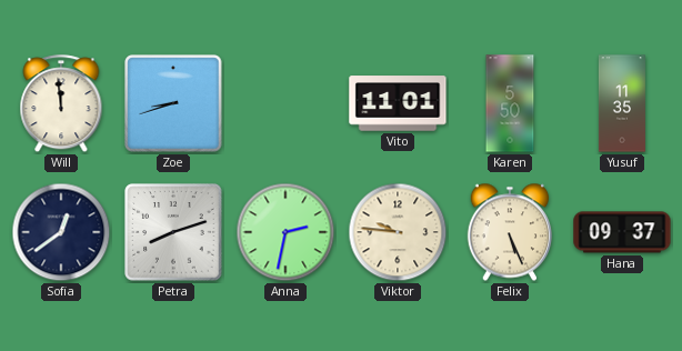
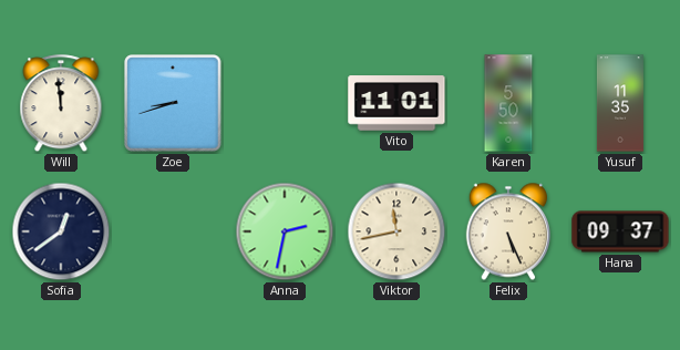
Petra: 8:12 -> none (173, 232)
Viktor: 9:46 -> 11:43 (396, 231)
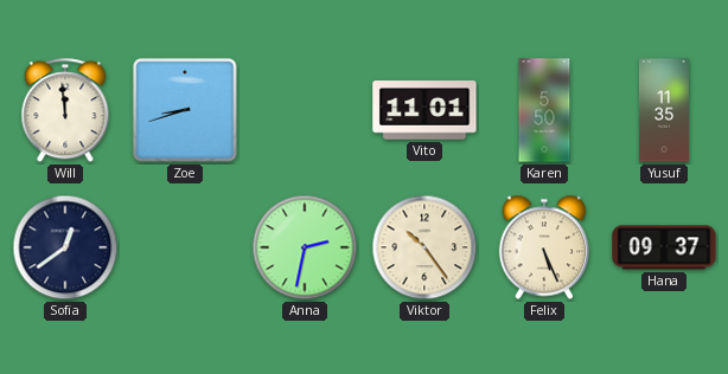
Viktor: 11:43 -> 10:24 (424, 247)
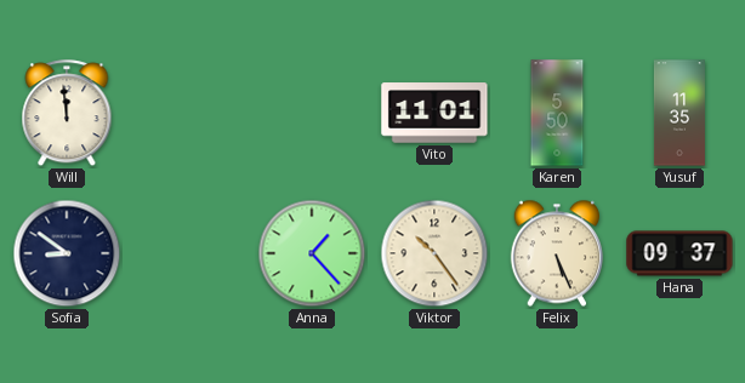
Zoe: 8:42 -> none (185, 110)
Sofia: 12:39 -> 8:51 (67, 253)
Anna: 2:32 -> 1:23 (312, 253)
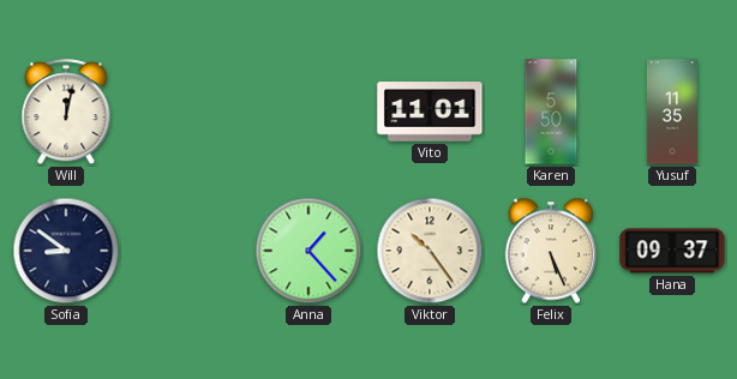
Will: 11:59 -> 12:02 (66, 113)
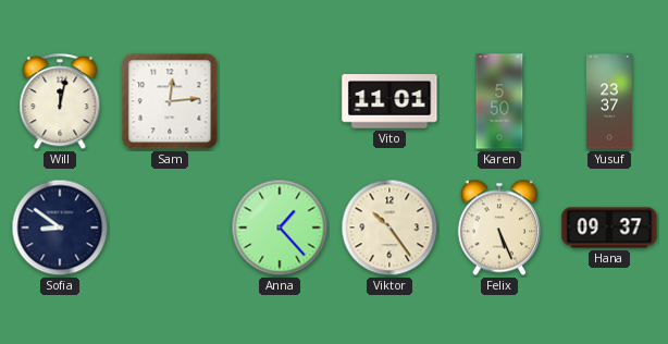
Sam: none -> 12:14 (170, 101)
Yusuf: 11:35 -> 23:37 (609, 101)
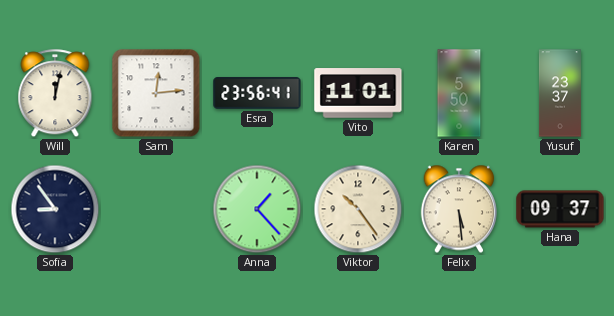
Esra: none -> 23:56 (257, 93)
Sofia: 8:51 -> 8:54 (55, 209)
Felix: 5:26 -> 5:29 (458, 209)
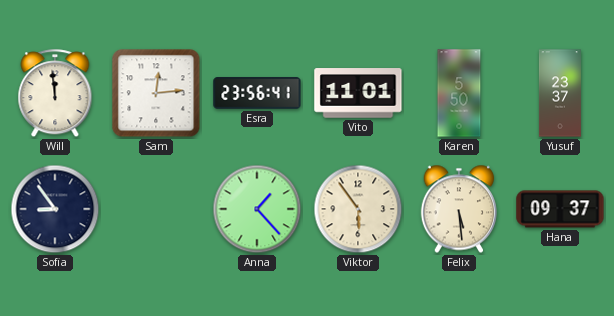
Will: 12:02 -> 11:59 (55, 94)
Viktor: 10:24 -> 5:54 (358, 209)
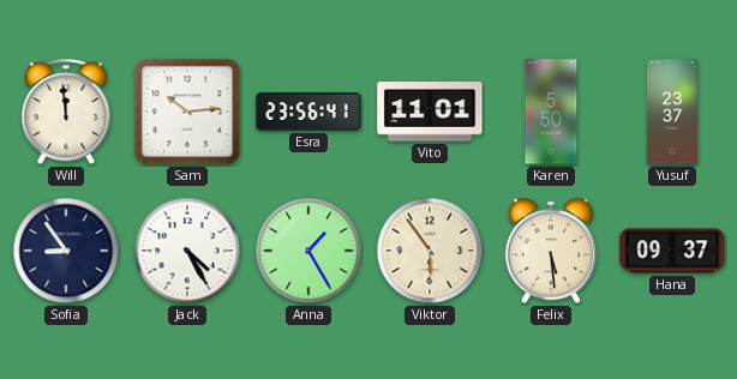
Sam: 12:14 -> 10:14 (187, 112)
Jack: none -> 4:25 (187, 251)
Anna: 1:23 -> 1:25 (308, 251)
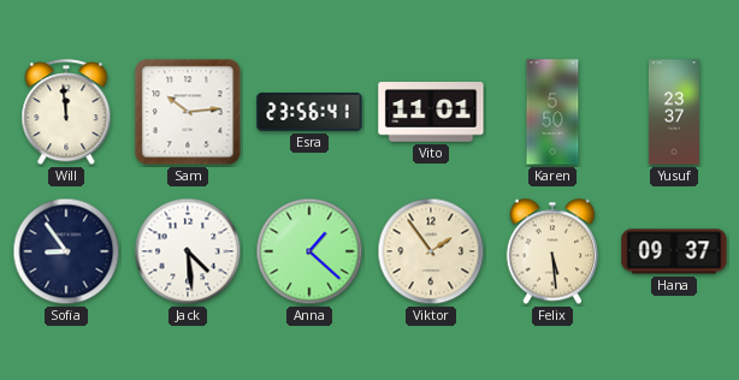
Jack: 4:25 -> 4:29 (188, 251)
Anna: 1:25 -> 1:22 (309, 251)
Viktor: 5:54 -> 1:54 (431, 251)
